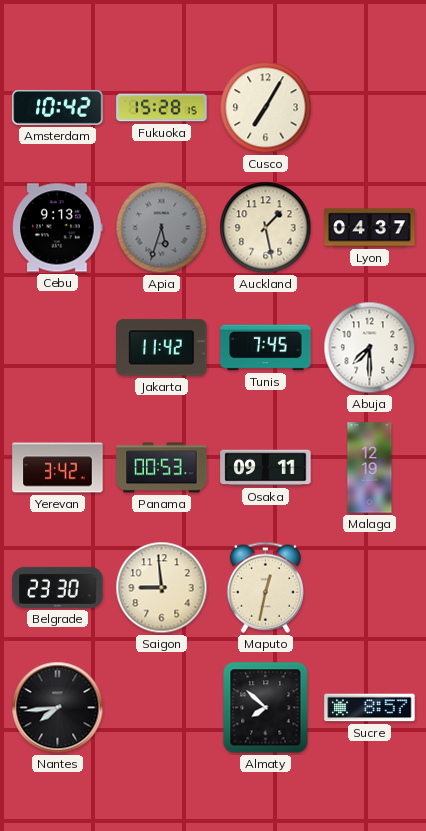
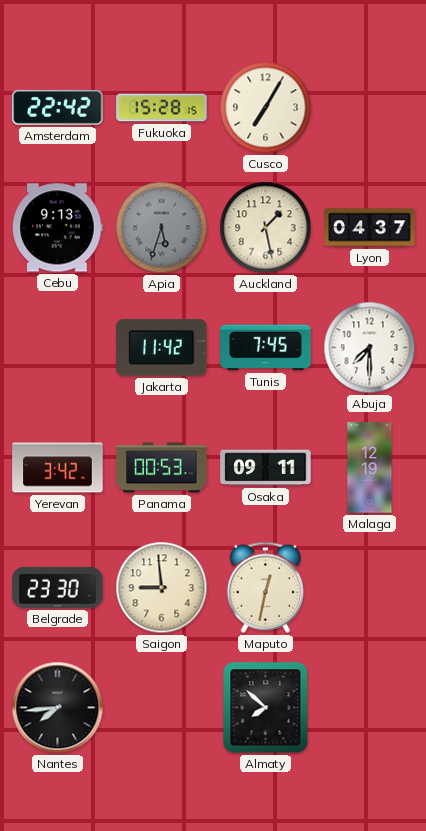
Amsterdam: 10:42 -> 22:42 (58, 107)
Sucre: 8:57 -> none (370, 708)
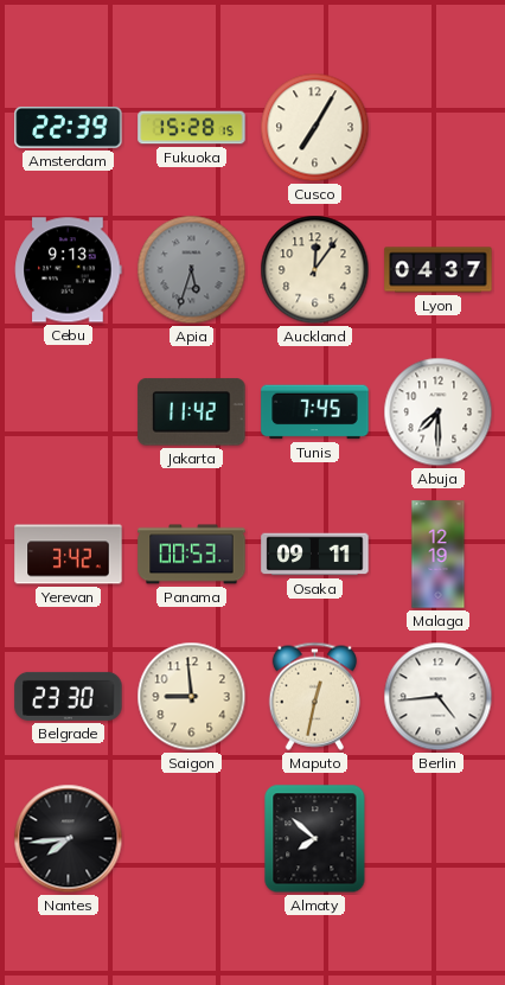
Amsterdam: 22:42 -> 22:39 (69, 127)
Auckland: 1:28 -> 12:06 (315, 270)
Berlin: none -> 4:44 (439, 697)
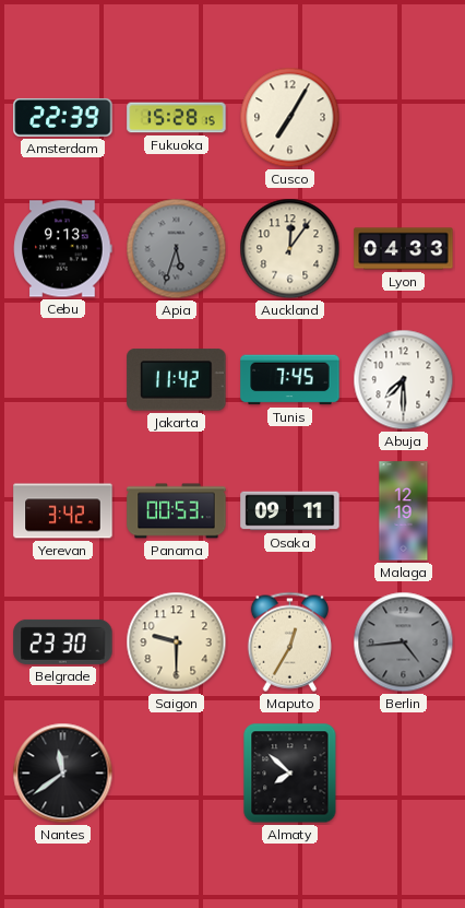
Lyon: 04:37 -> 04:33 (404, 249)
Saigon: 8:59 -> 9:30 (177, 642)
Maputo: 12:32 -> 12:35 (289, 641)
Berlin dial: white -> grey (404, 642)
Nantes: 7:44 -> 11:39 (63, 774)
